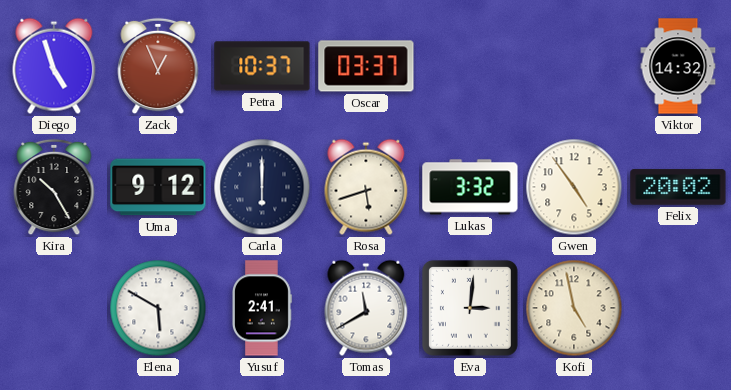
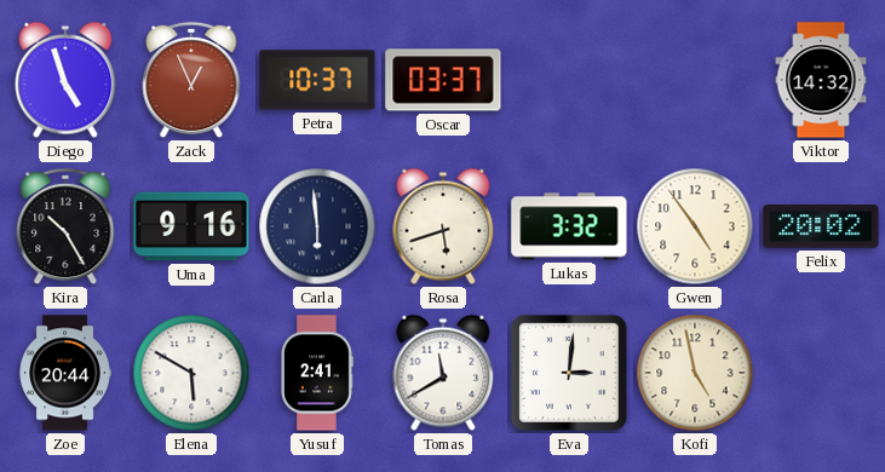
Uma: 9:12 -> 9:16 (191, 226)
Carla: 6:00 -> 5:59 (317, 226)
Zoe: none -> 20:44 (65, 373)
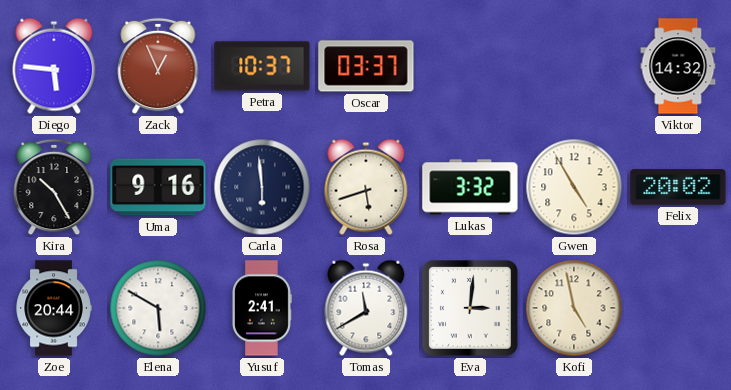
Diego: 4:57 -> 5:46 (54, 66)
Gwen: 4:54 -> 4:55 (574, 187)
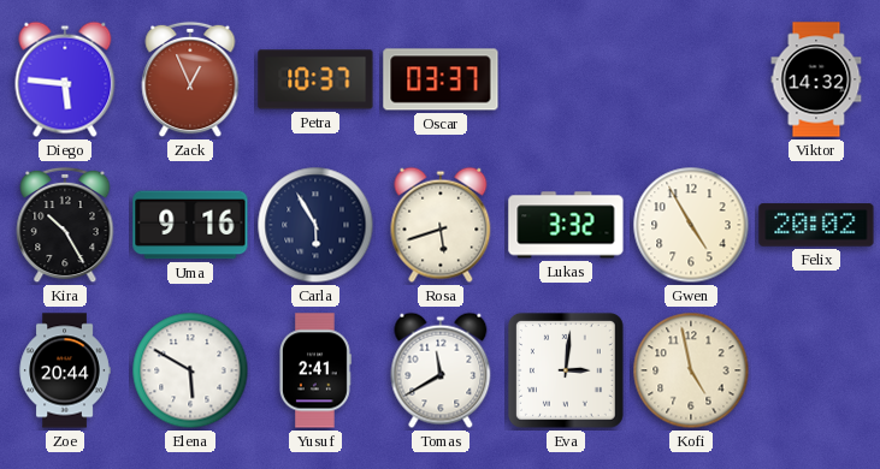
Carla: 5:59 -> 5:55 (315, 225)
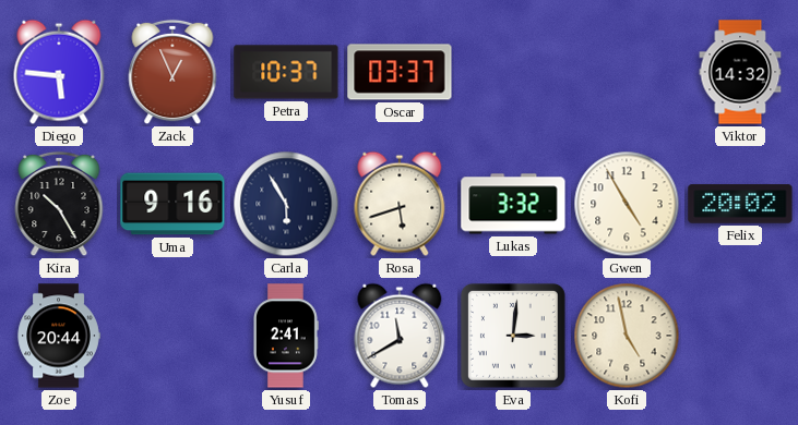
Elena: 5:50 -> none (190, 370)
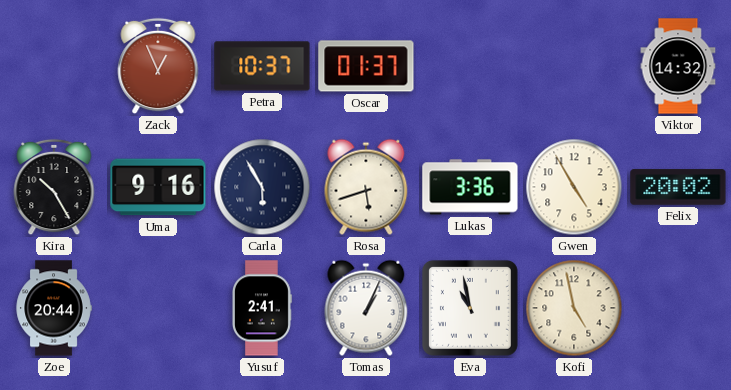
Diego: 5:46 -> none (59, 72)
Oscar: 03:37 -> 01:37 (366, 66)
Lukas: 3:32 -> 3:36 (470, 187)
Tomas: 11:40 -> 1:04 (366, 308)
Eva: 3:01 -> 10:58 (470, 308)
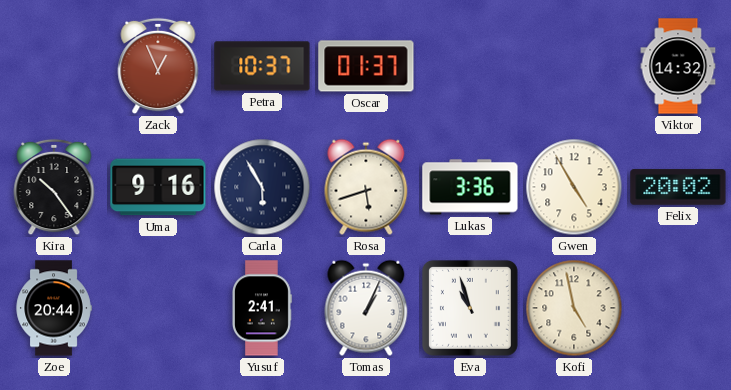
Kira: 10:25 -> 10:24 (54, 187)
Eva: 10:58 -> 10:57 (470, 308)
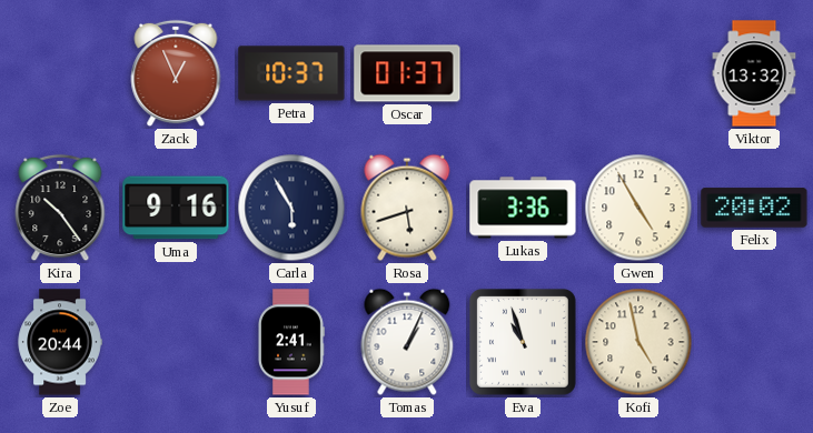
Viktor: 14:32 -> 13:32 (754, 73)
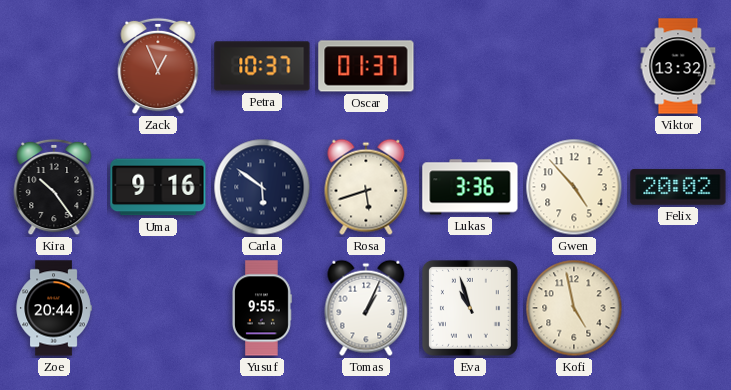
Carla: 5:55 -> 5:51 (262, 187)
Gwen: 4:55 -> 4:53 (574, 187)
Yusuf: 2:41 -> 9:55 (261, 308)
